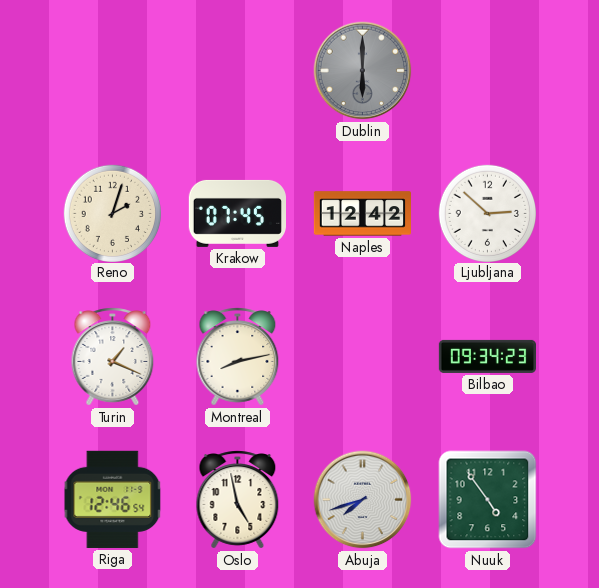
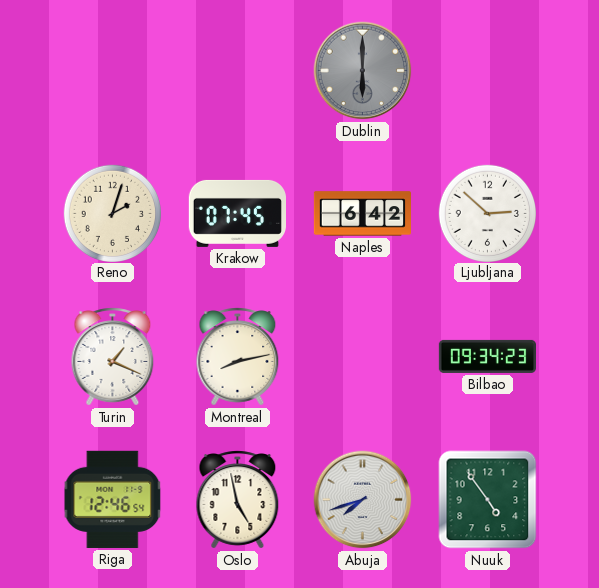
Naples: 12:42 -> 6:42 (362, 214)
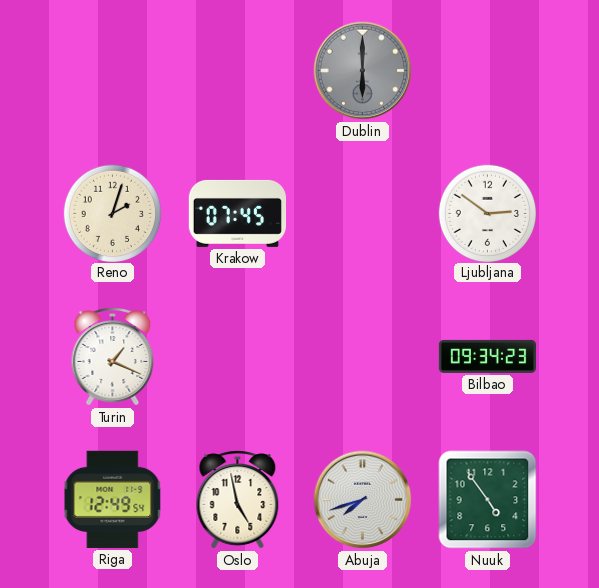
Naples: 6:42 -> none (362, 214)
Ljubljana: 2:52 -> 2:51 (487, 213)
Montreal: 8:13 -> none (238, 357)
Riga: 12:46 -> 12:49 (113, 499)
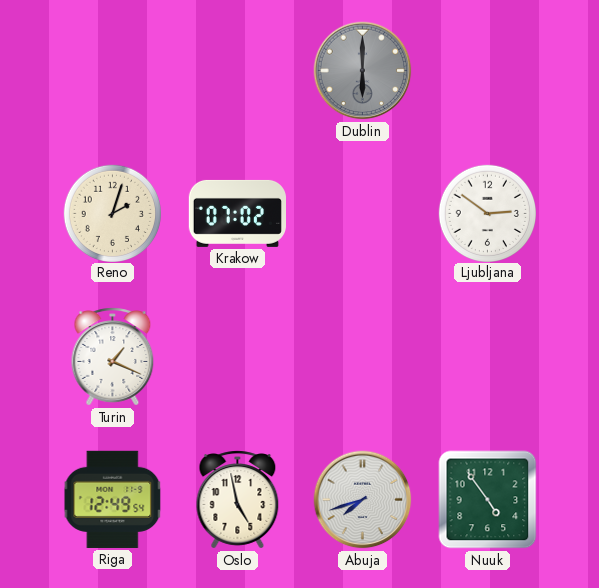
Krakow: 07:45 -> 07:02 (237, 213)
Bilbao: 09:34 -> none (487, 356)
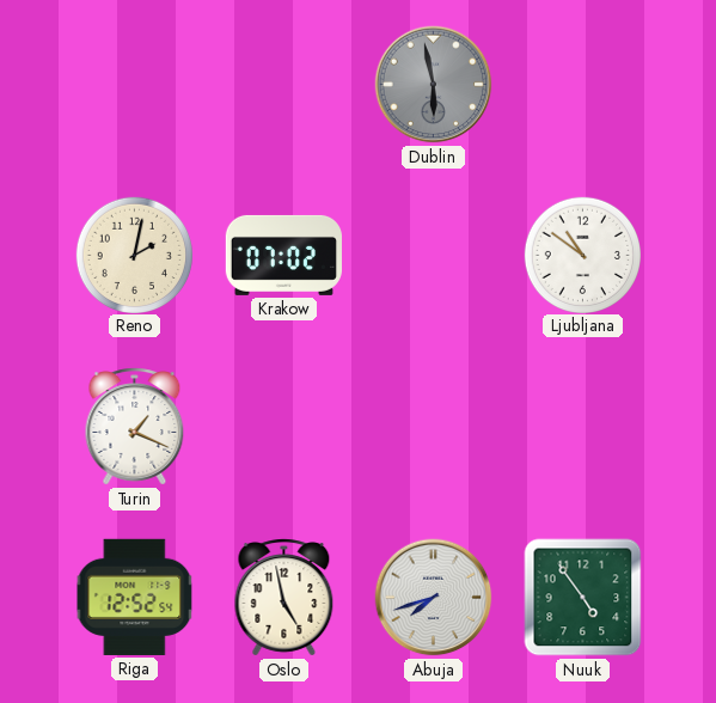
Dublin: 6:00 -> 5:58 (434, 85)
Reno: 2:03 -> 2:02 (134, 255)
Ljubljana: 2:51 -> 10:51 (582, 255)
Riga: 12:49 -> 12:52 (135, 597)
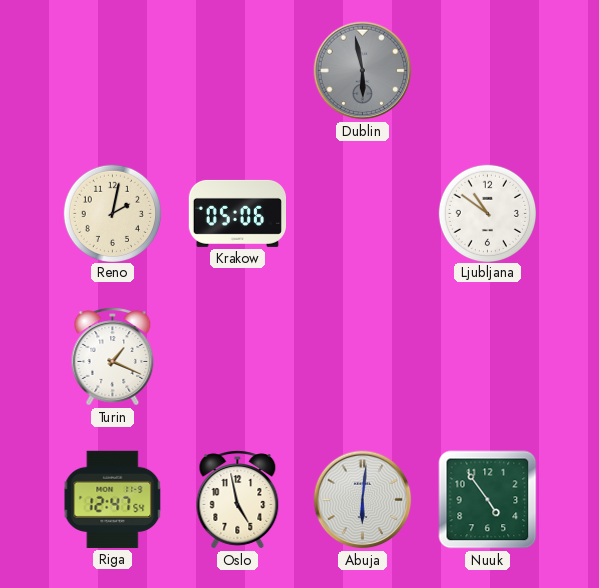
Krakow: 07:02 -> 05:06 (237, 213)
Riga: 12:52 -> 12:47 (113, 499)
Abuja: 7:42 -> 6:01 (363, 500)
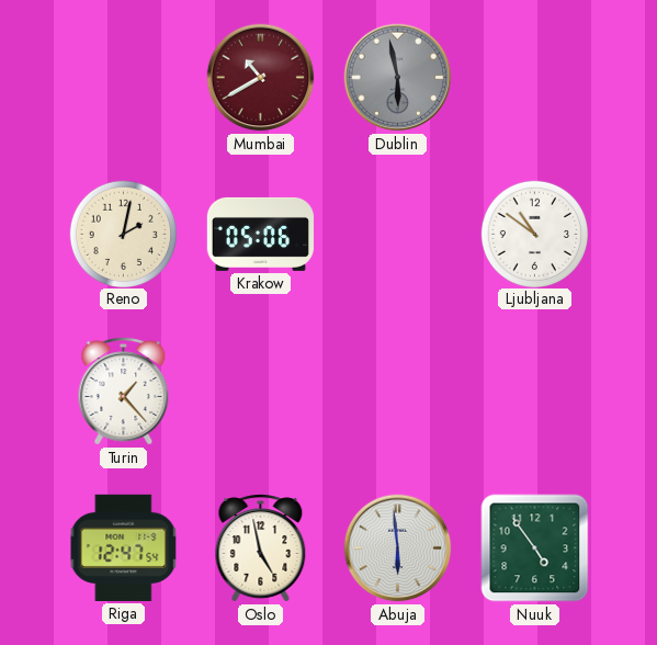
Mumbai: none -> 10:40 (261, 78)
Turin: 1:19 -> 1:23 (124, 392)
Abuja: 6:01 -> 5:59 (398, 548)
